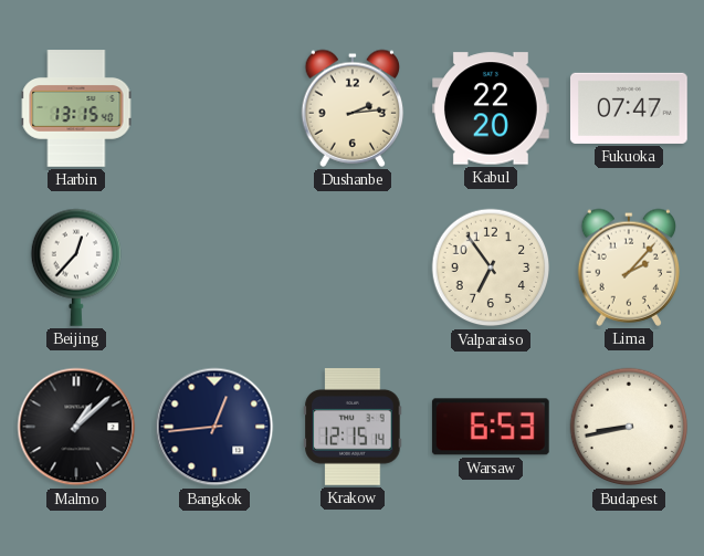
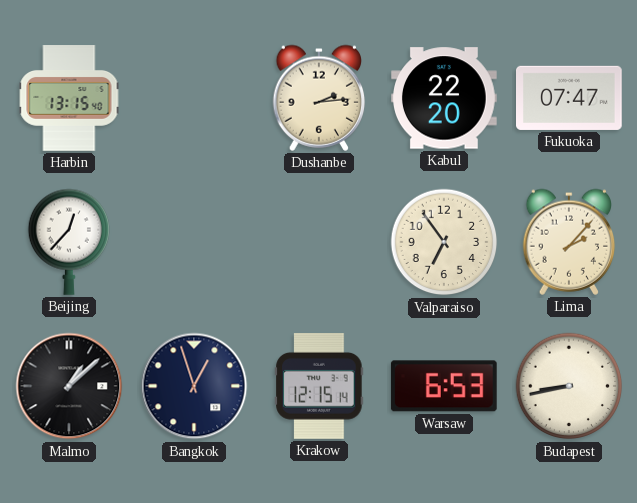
Bangkok: 12:44 -> 12:57 (194, 386)
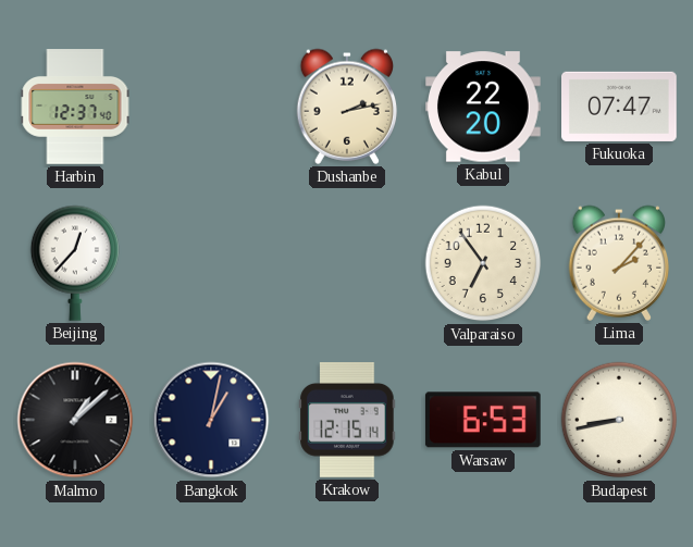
Harbin: 13:15 -> 12:37 (75, 107)
Dushanbe: 2:14 -> 2:13 (347, 107)
Bangkok: 12:57 -> 1:02 (211, 420)
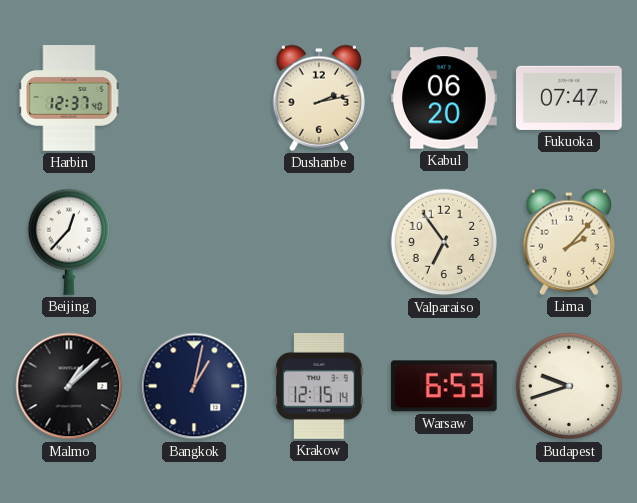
Kabul: 22:20 -> 06:20 (445, 98)
Budapest: 8:43 -> 9:42 (569, 386)
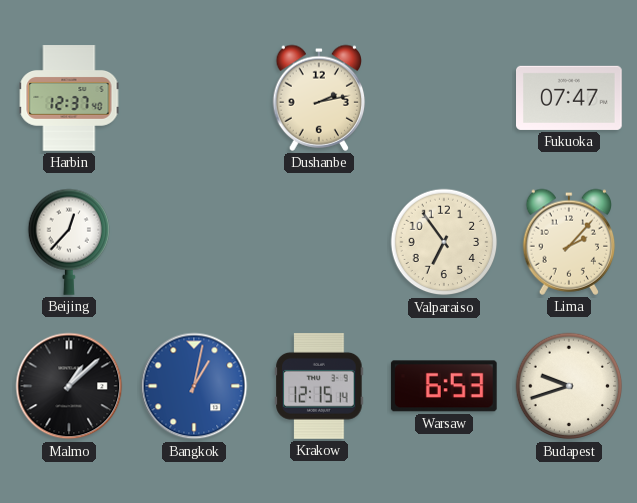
Kabul: 06:20 -> none (445, 98)
Bangkok dial: navy -> blue (194, 386)
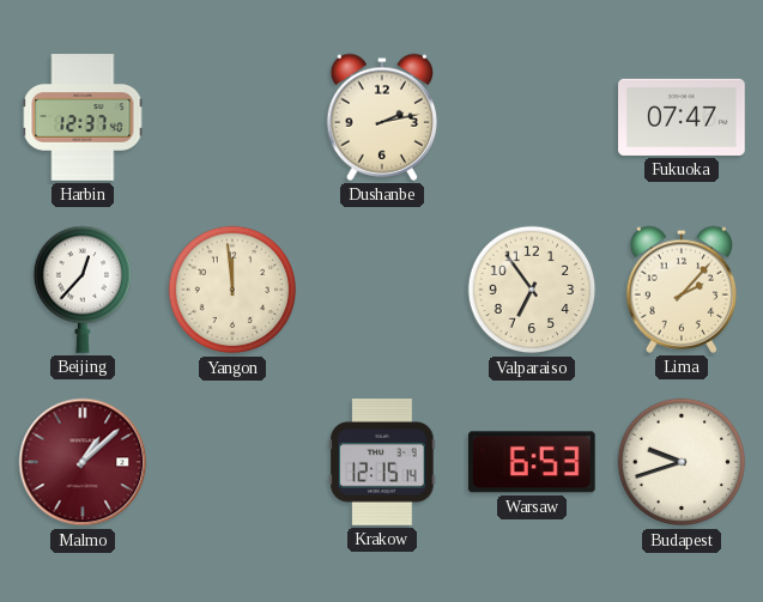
Yangon: none -> 11:59 (232, 290)
Malmo dial: black -> burgundy (83, 462)
Bangkok: 1:02 -> none (194, 386)
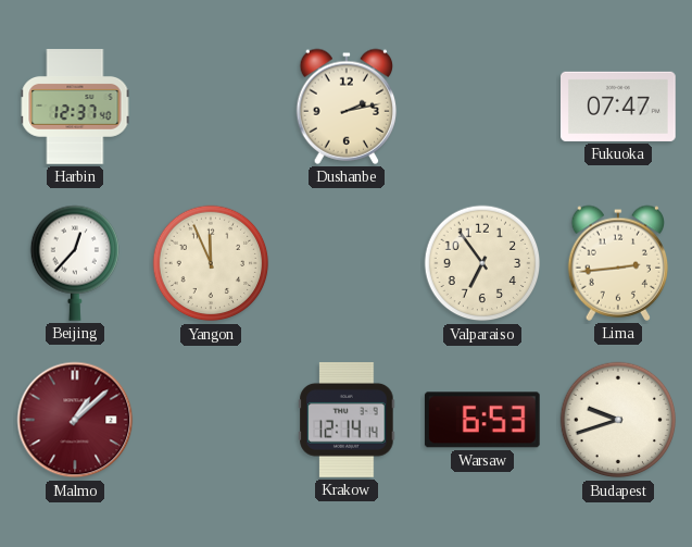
Yangon: 11:59 -> 11:56 (211, 263)
Lima: 2:07 -> 2:44 (618, 263)
Krakow: 12:15 -> 12:14 (347, 421)
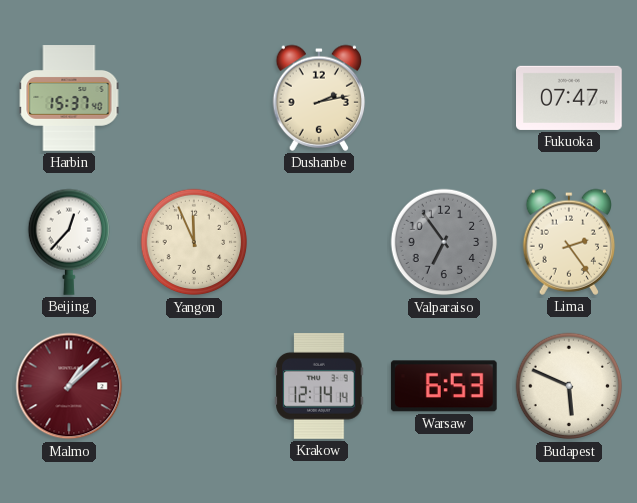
Harbin: 12:37 -> 15:37 (69, 98)
Valparaiso dial: cream -> grey (444, 242)
Lima: 2:44 -> 2:24 (569, 242)
Budapest: 9:42 -> 5:49 (569, 386)
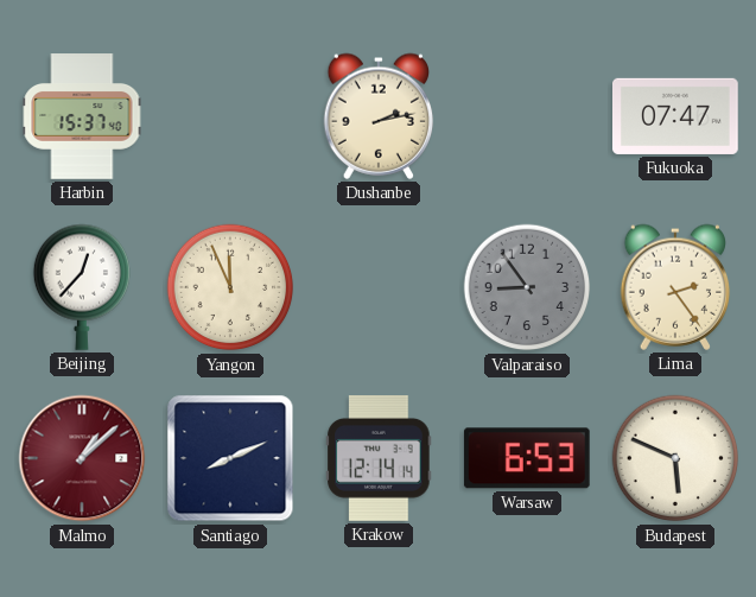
Valparaiso: 6:54 -> 8:54 (527, 287)
Santiago: none -> 8:11 (230, 458)
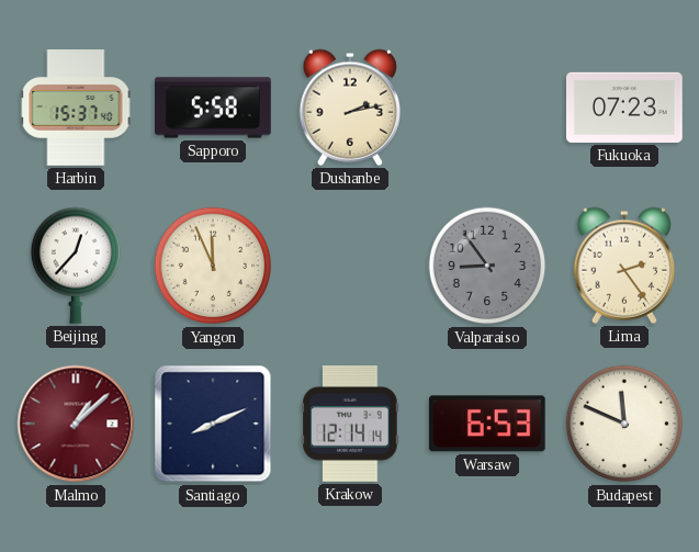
Sapporo: none -> 5:58 (213, 108)
Fukuoka: 07:47 -> 07:23 (624, 108)
Budapest: 5:49 -> 11:49 (624, 424)
